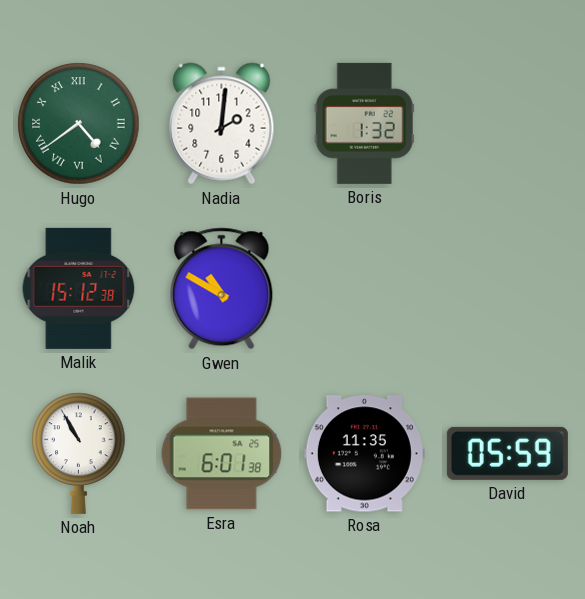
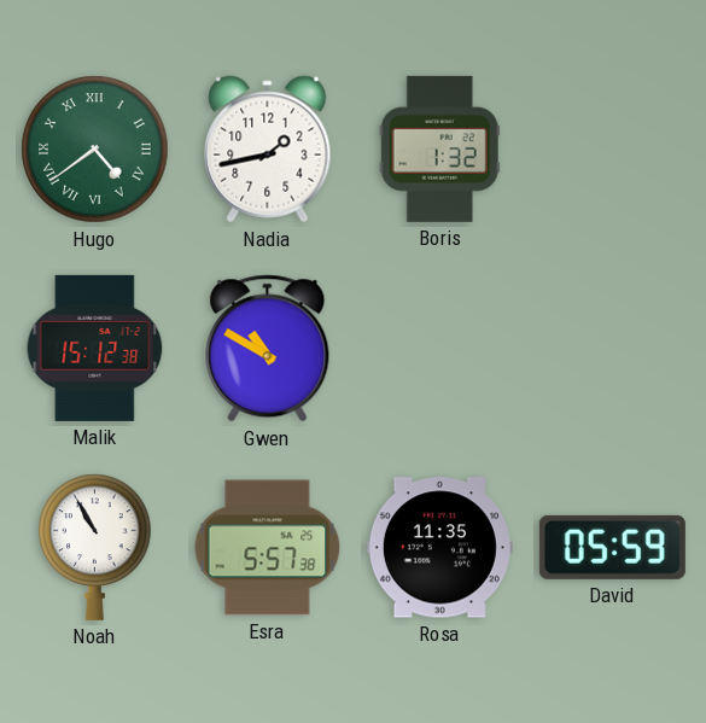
Nadia: 2:01 -> 1:43 (268, 150)
Esra: 6:01 -> 5:57 (268, 548)
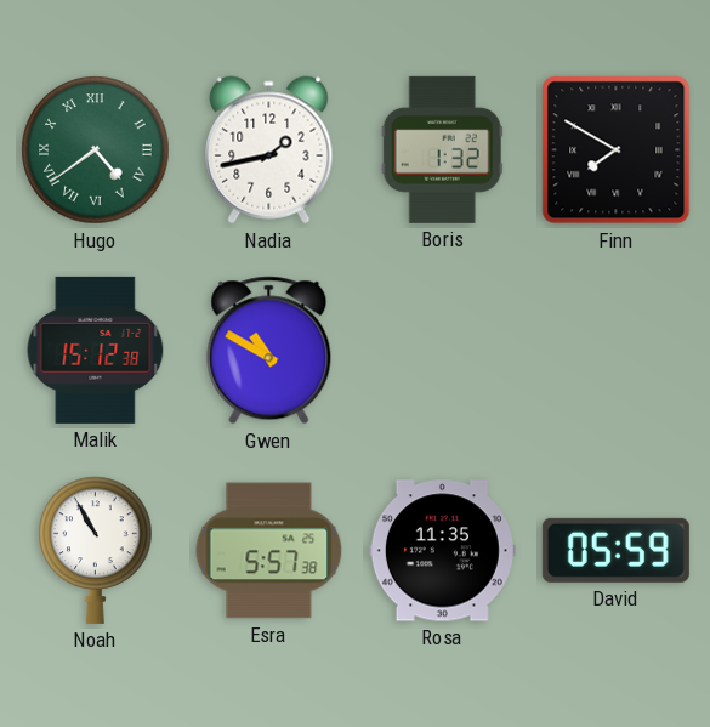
Finn: none -> 7:50 (617, 150)
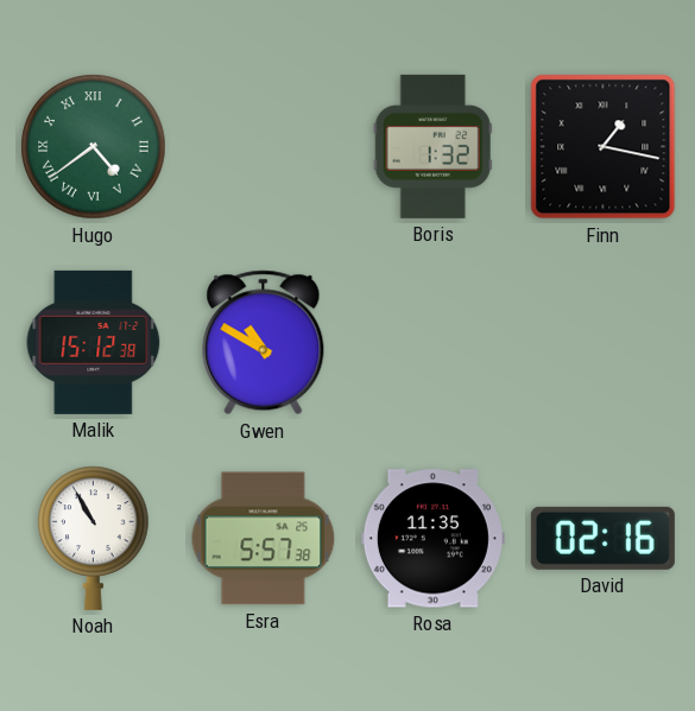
Nadia: 1:43 -> none (269, 150)
Finn: 7:50 -> 1:17 (604, 147)
David: 05:59 -> 02:16 (602, 538)
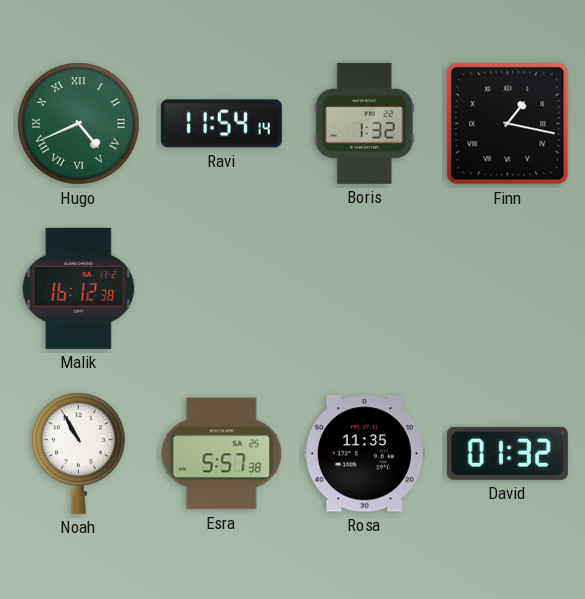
Hugo: 4:39 -> 4:41 (79, 124)
Ravi: none -> 11:54 (221, 124)
Malik: 15:12 -> 16:12 (79, 288)
Gwen: 10:50 -> none (264, 343)
David: 02:16 -> 01:32 (507, 453)
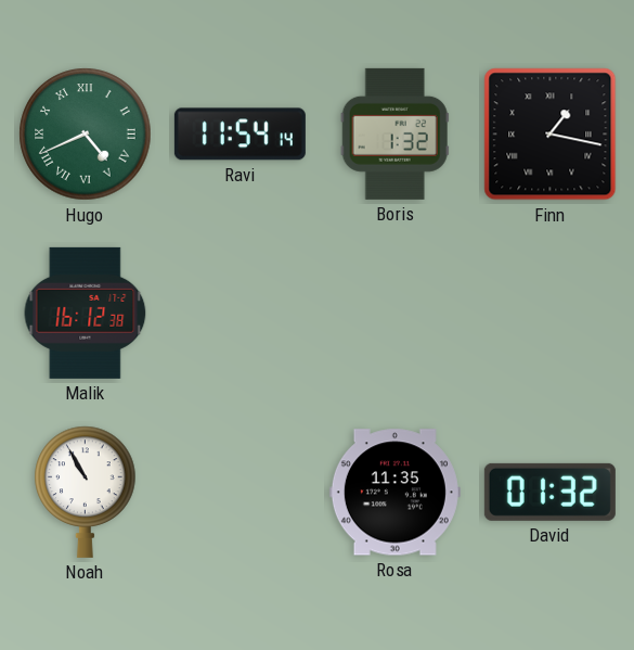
Esra: 5:57 -> none (222, 454)
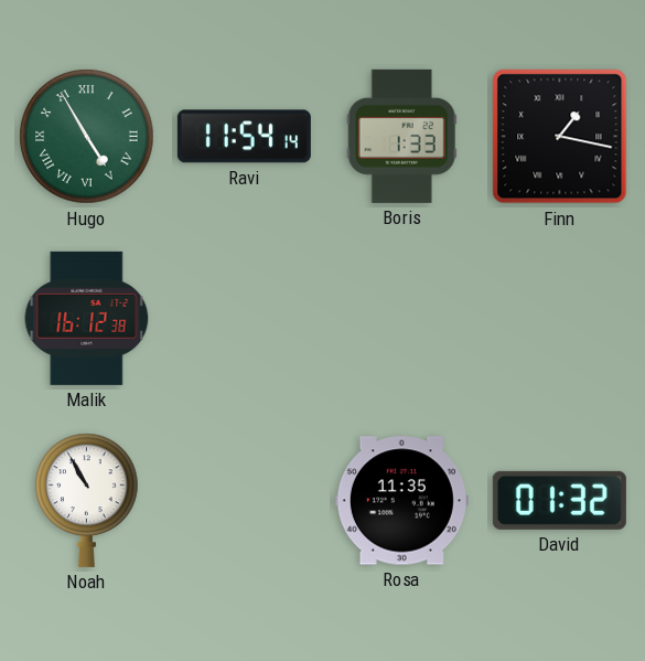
Hugo: 4:41 -> 4:55 (87, 137)
Boris: 1:32 -> 1:33 (401, 136)
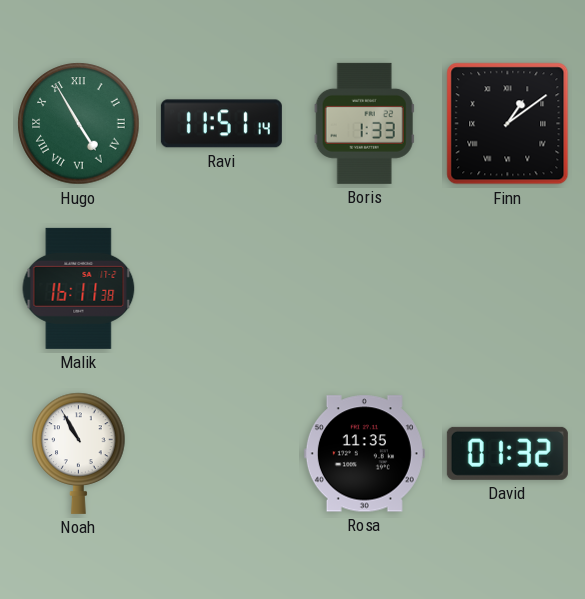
Ravi: 11:54 -> 11:51 (221, 124)
Finn: 1:17 -> 1:09 (508, 124)
Malik: 16:12 -> 16:11 (79, 288)
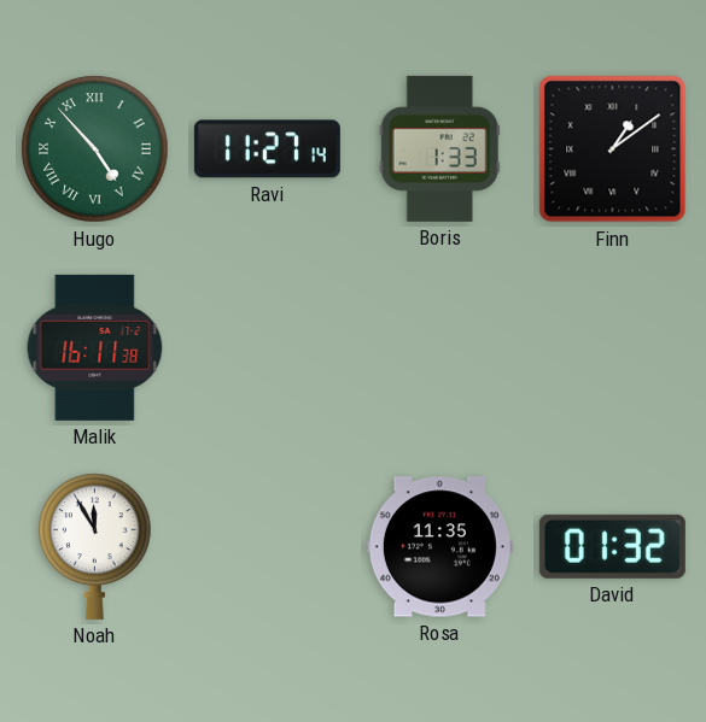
Hugo: 4:55 -> 4:53 (95, 149)
Ravi: 11:51 -> 11:27 (267, 149)
Noah: 10:55 -> 11:55 (95, 546)
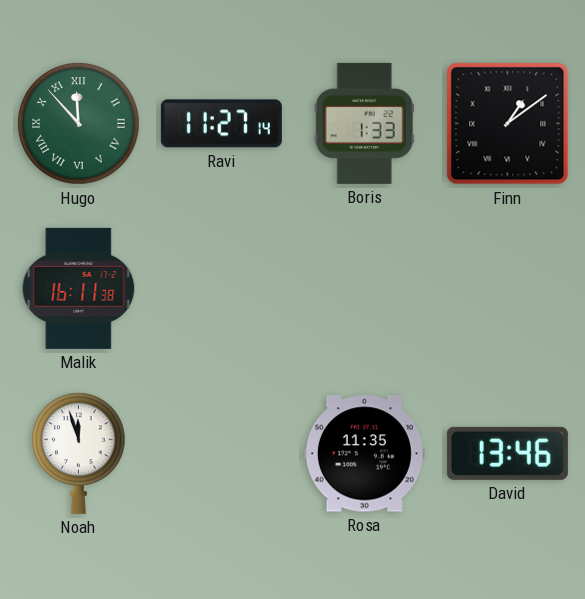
Hugo: 4:53 -> 11:53 (79, 124)
Noah: 11:55 -> 11:57 (79, 453)
David: 01:32 -> 13:46 (507, 453)
